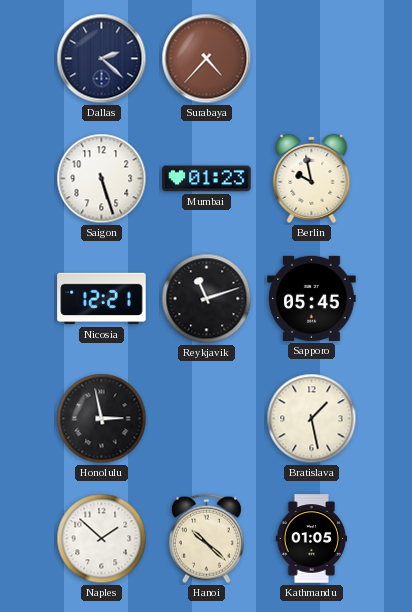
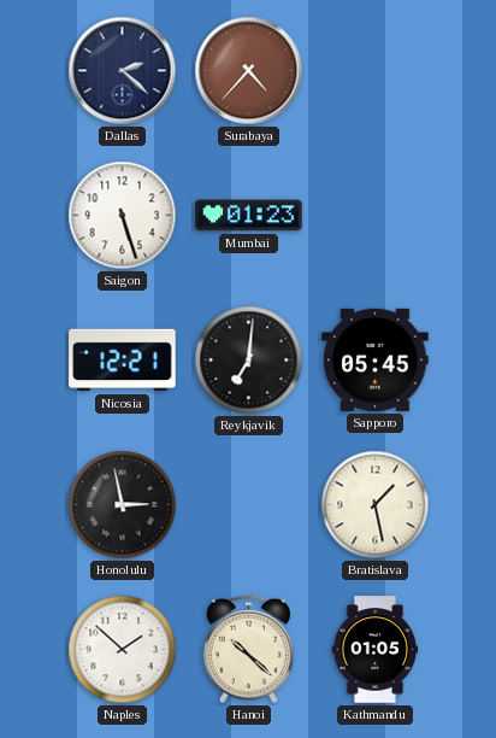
Berlin: 9:58 -> none (312, 178)
Reykjavik: 11:12 -> 7:01 (249, 361)
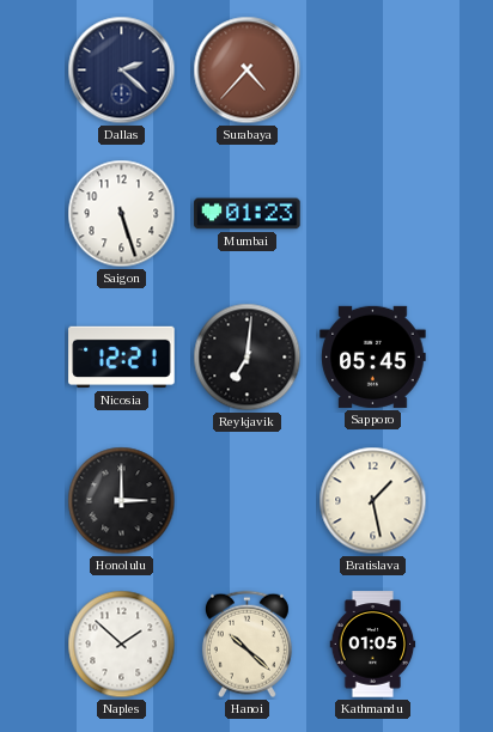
Honolulu: 2:58 -> 3:00 (122, 501)
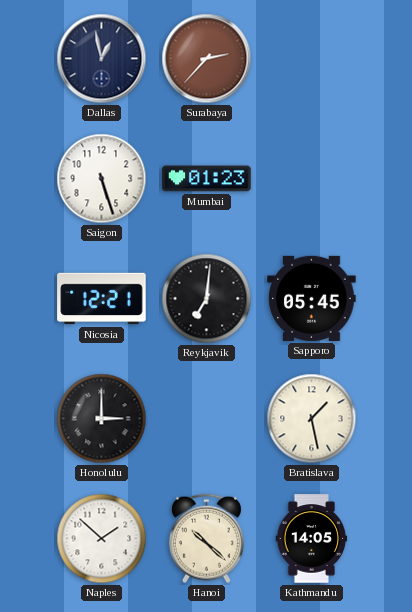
Dallas: 2:22 -> 12:58 (102, 59)
Surabaya: 4:37 -> 2:37 (207, 59)
Kathmandu: 01:05 -> 14:05 (312, 539)
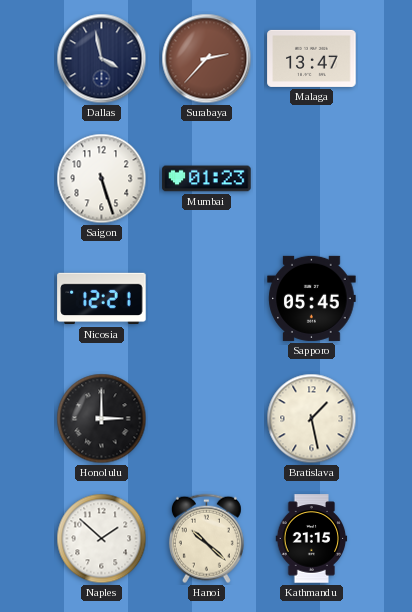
Dallas: 12:58 -> 3:58 (102, 59)
Malaga: none -> 13:47 (312, 58)
Reykjavik: 7:01 -> none (207, 299)
Kathmandu: 14:05 -> 21:15 (312, 539)
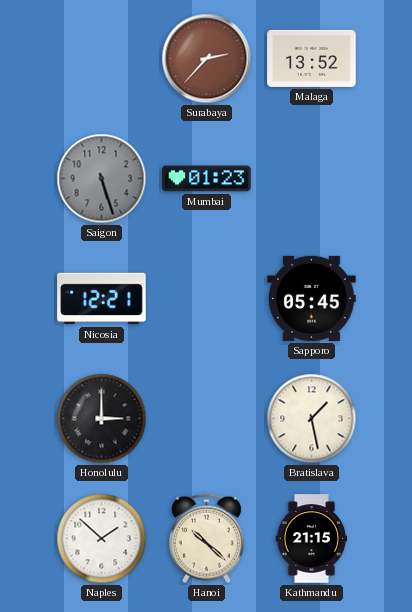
Dallas: 3:58 -> none (102, 59)
Malaga: 13:47 -> 13:52 (312, 58)
Saigon dial: white -> grey (102, 179)
